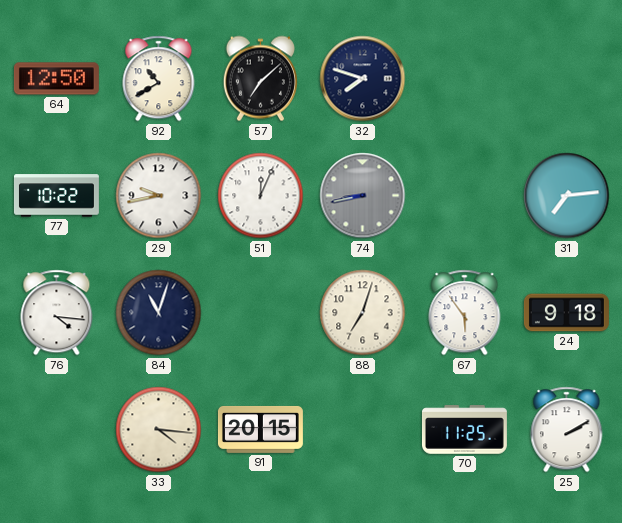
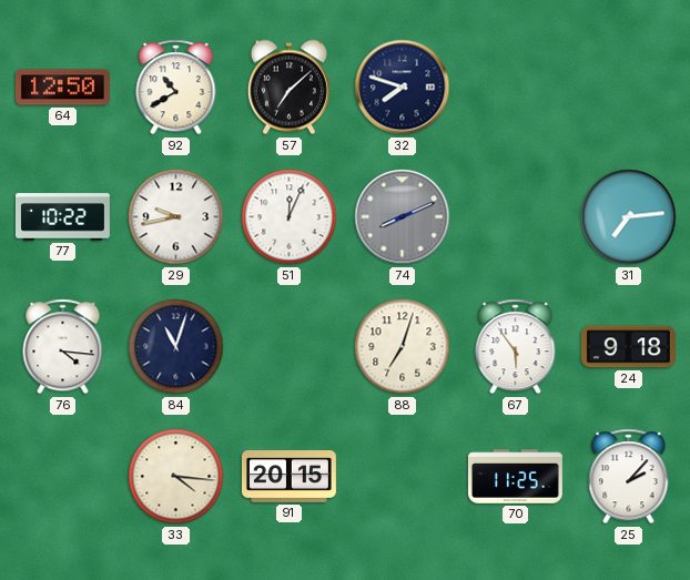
74: 8:43 -> 8:11 (403, 217)
25: 2:10 -> 2:07 (629, 477)
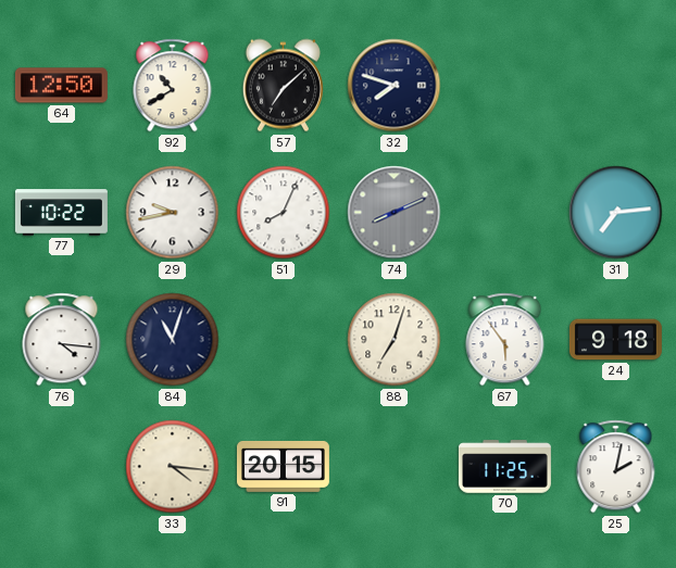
51: 12:04 -> 8:04 (284, 213)
25: 2:07 -> 2:02 (616, 467)
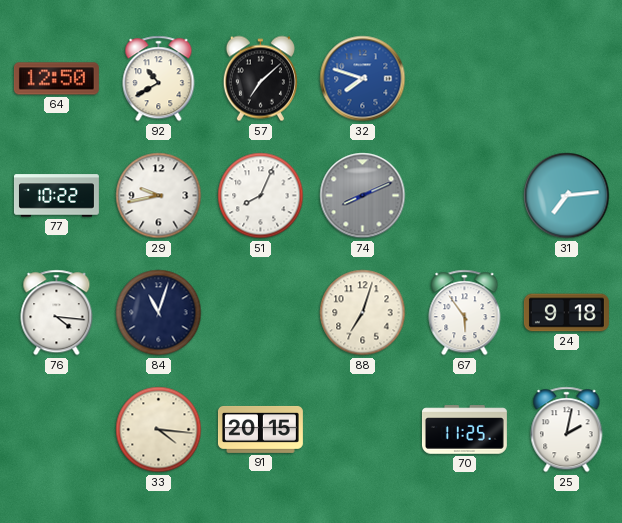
32 dial: navy -> blue (363, 79)
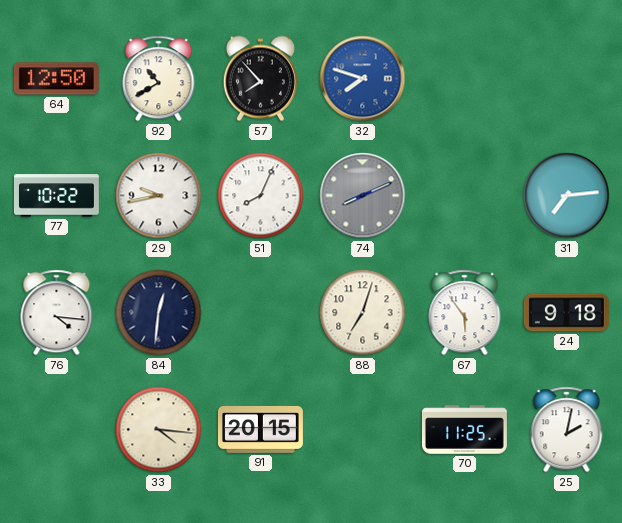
57: 7:08 -> 7:53 (260, 79)
84: 11:03 -> 12:31 (159, 313)
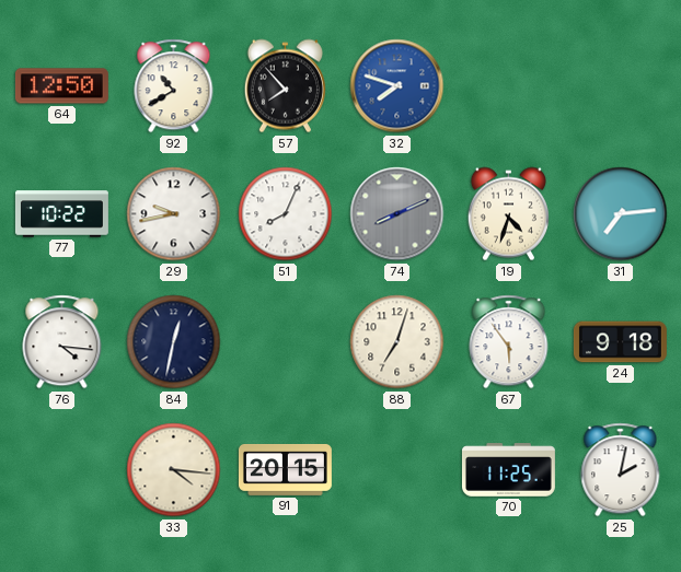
19: none -> 4:33 (508, 214)
84: 12:31 -> 12:32 (174, 342)
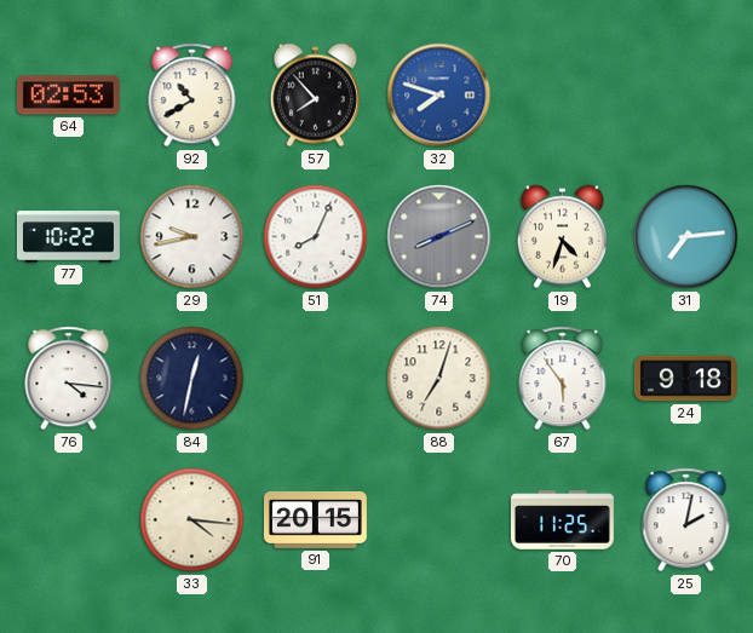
64: 12:50 -> 02:53 (68, 96)
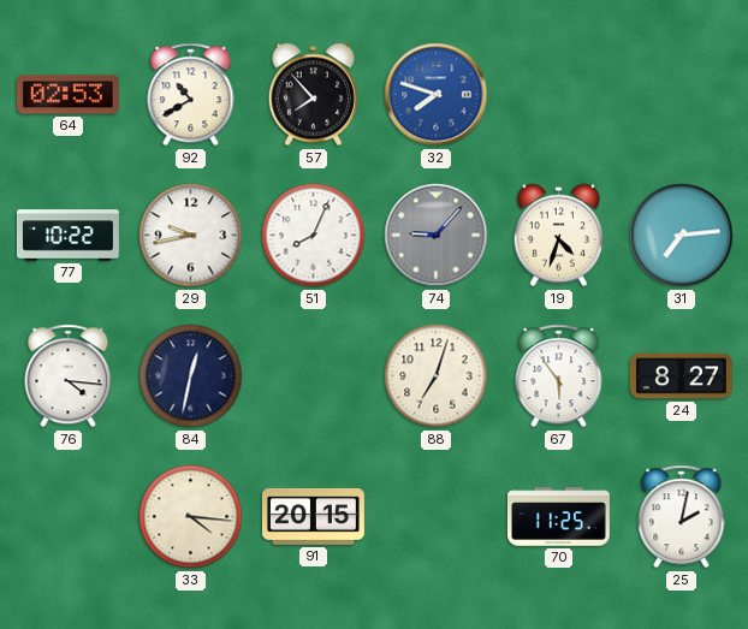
74: 8:11 -> 9:07 (437, 236)
24: 9:18 -> 8:27 (681, 376)
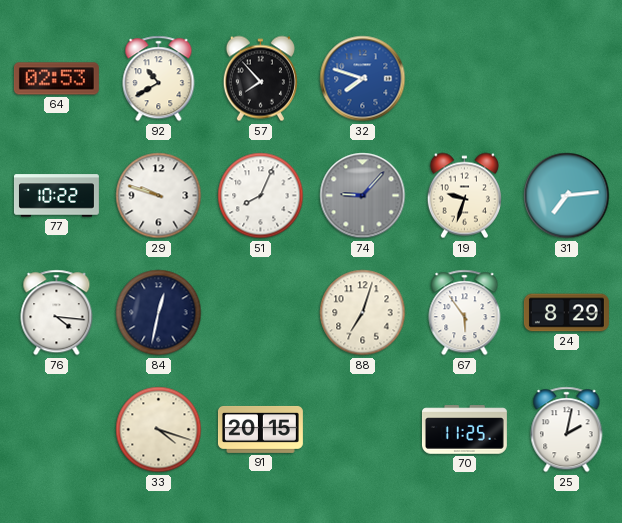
29: 9:43 -> 9:48 (159, 196)
19: 4:33 -> 9:33 (464, 196)
24: 8:27 -> 8:29 (566, 313)
33: 4:16 -> 4:18 (159, 430)
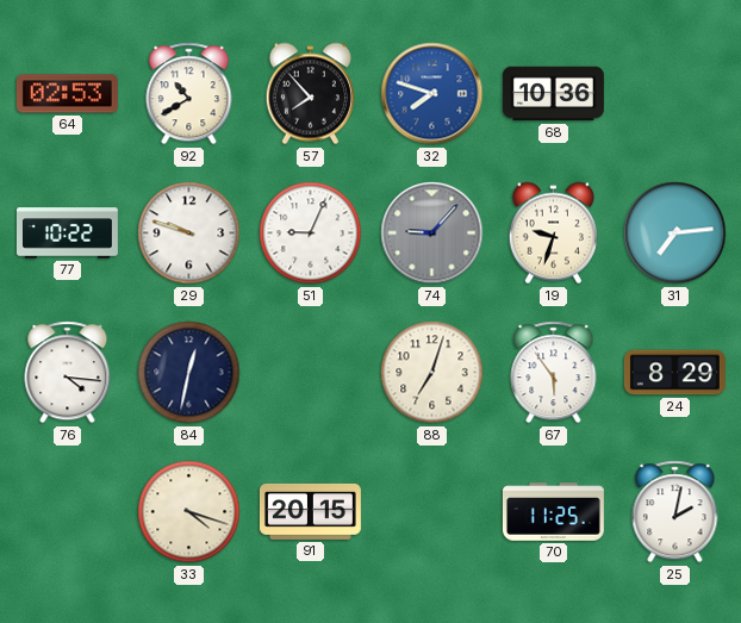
68: none -> 10:36 (553, 94)
51: 8:04 -> 9:04 (311, 233)
